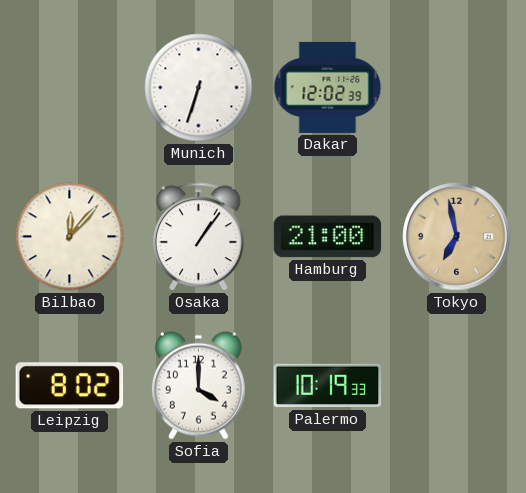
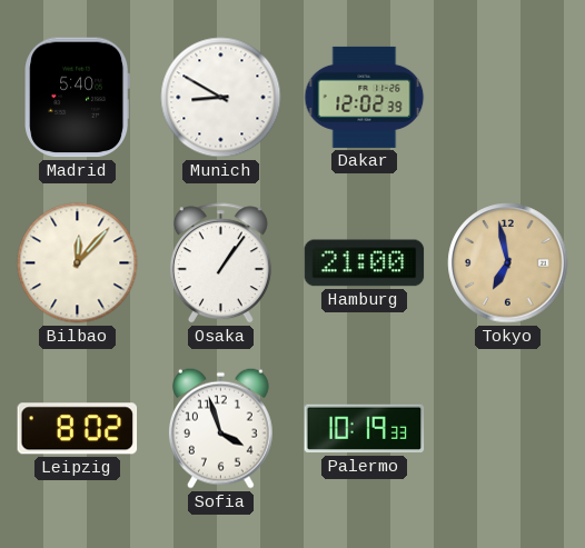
Madrid: none -> 5:40 (77, 98)
Munich: 6:33 -> 8:50 (221, 98)
Sofia: 4:00 -> 3:57 (220, 428)
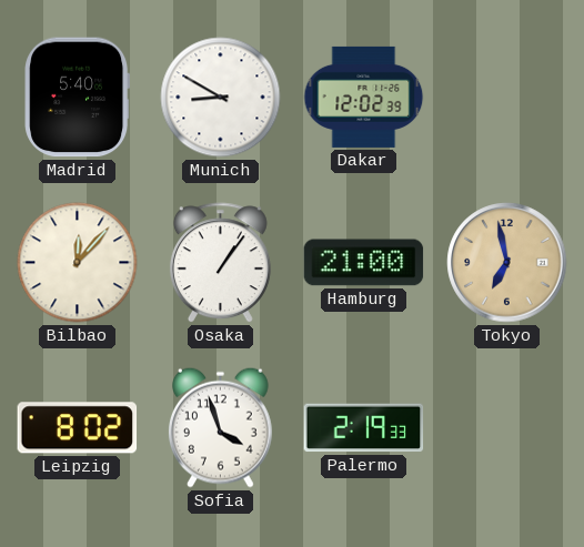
Palermo: 10:19 -> 2:19 (364, 428)
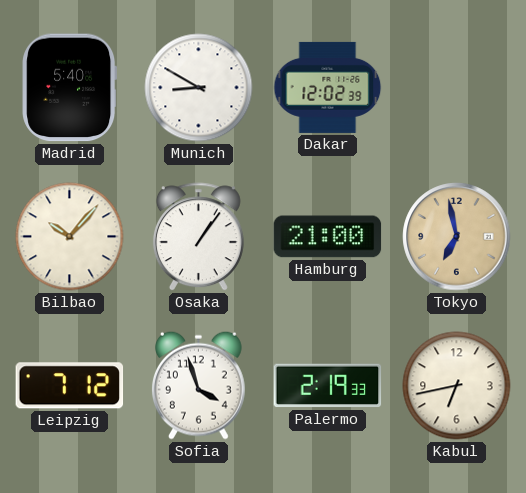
Bilbao: 12:07 -> 10:07 (70, 237)
Leipzig: 8:02 -> 7:12 (70, 386)
Kabul: none -> 6:43 (457, 386)
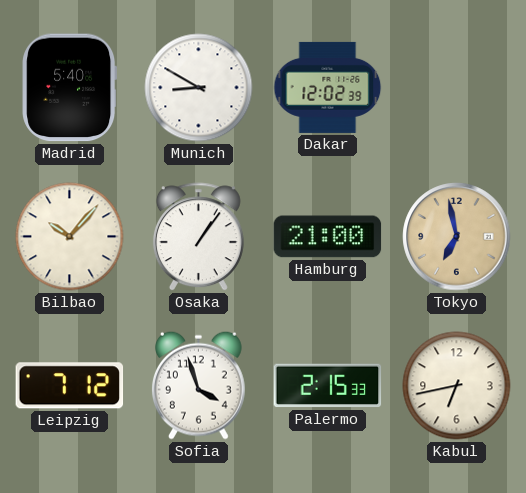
Palermo: 2:19 -> 2:15 (328, 386)
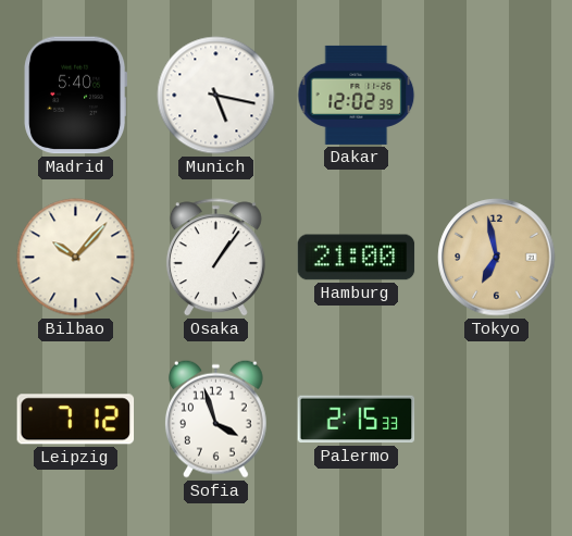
Munich: 8:50 -> 5:17 (216, 96)
Kabul: 6:43 -> none (457, 386)
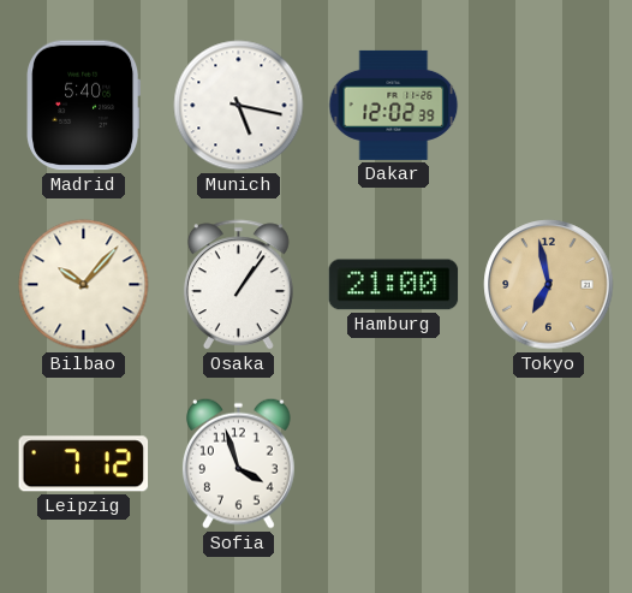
Palermo: 2:15 -> none (357, 420)
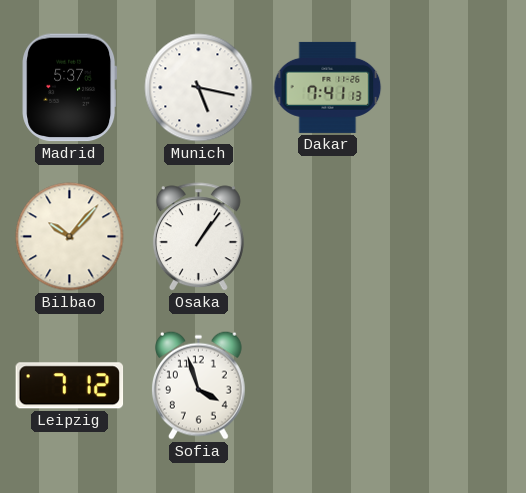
Madrid: 5:40 -> 5:37 (69, 88)
Dakar: 12:02 -> 7:41 (328, 87)
Hamburg: 21:00 -> none (394, 285)
Tokyo: 6:58 -> none (549, 285)
